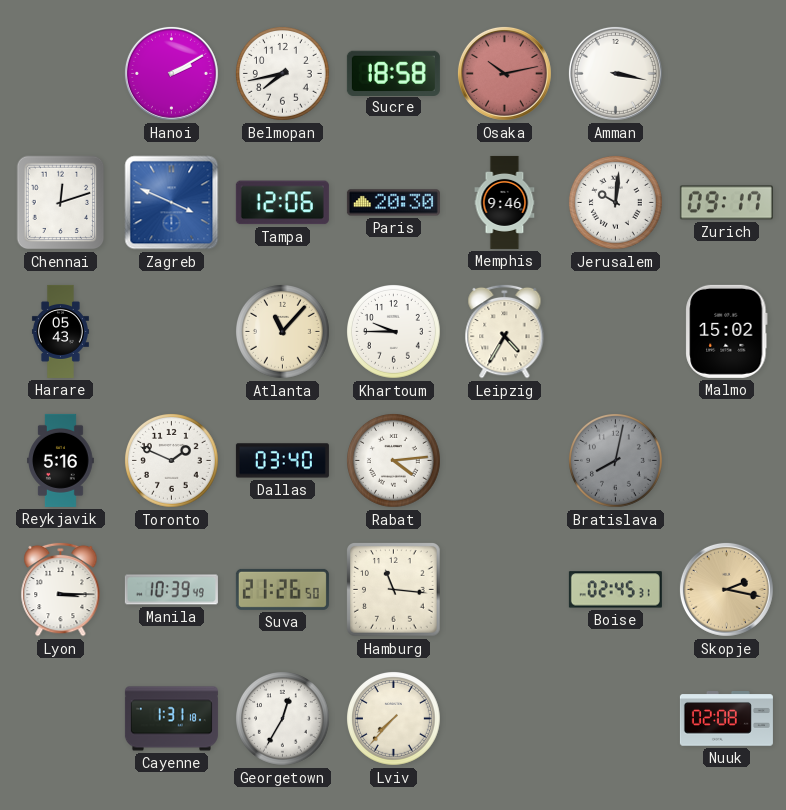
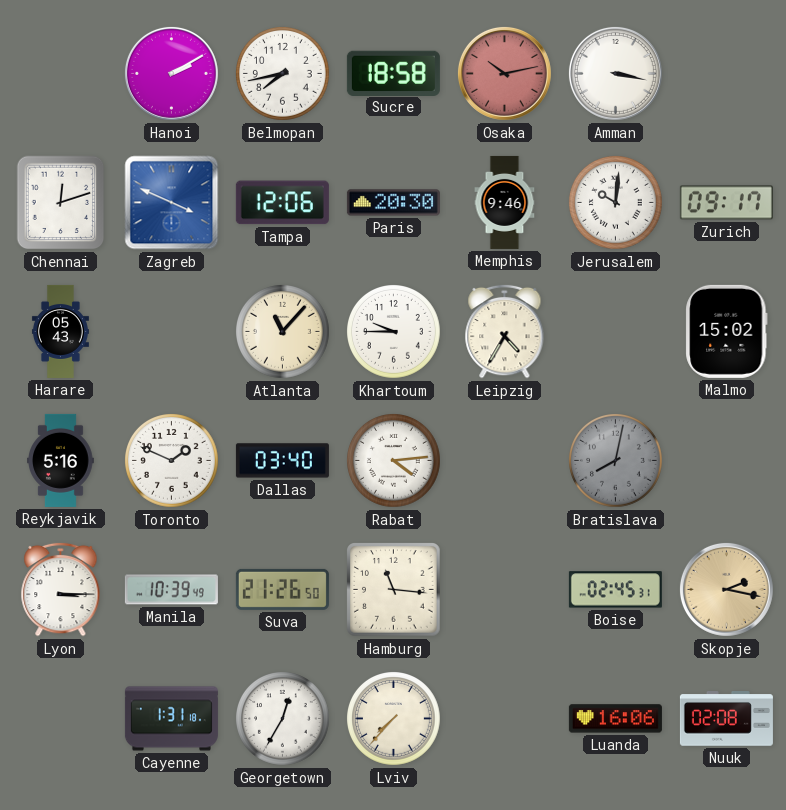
Luanda: none -> 16:06 (615, 719)
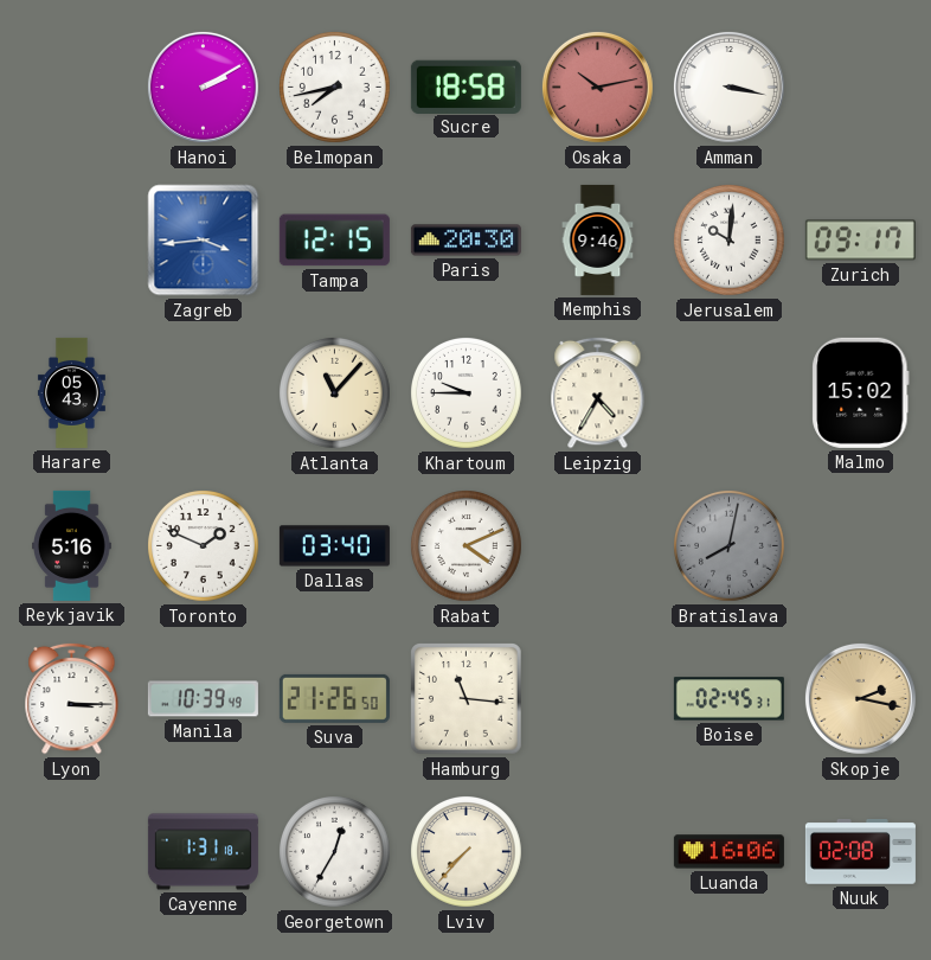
Chennai: 12:12 -> none (61, 203)
Zagreb: 3:49 -> 3:44 (204, 241)
Tampa: 12:06 -> 12:15 (334, 241)
Rabat: 4:14 -> 4:11 (467, 546)
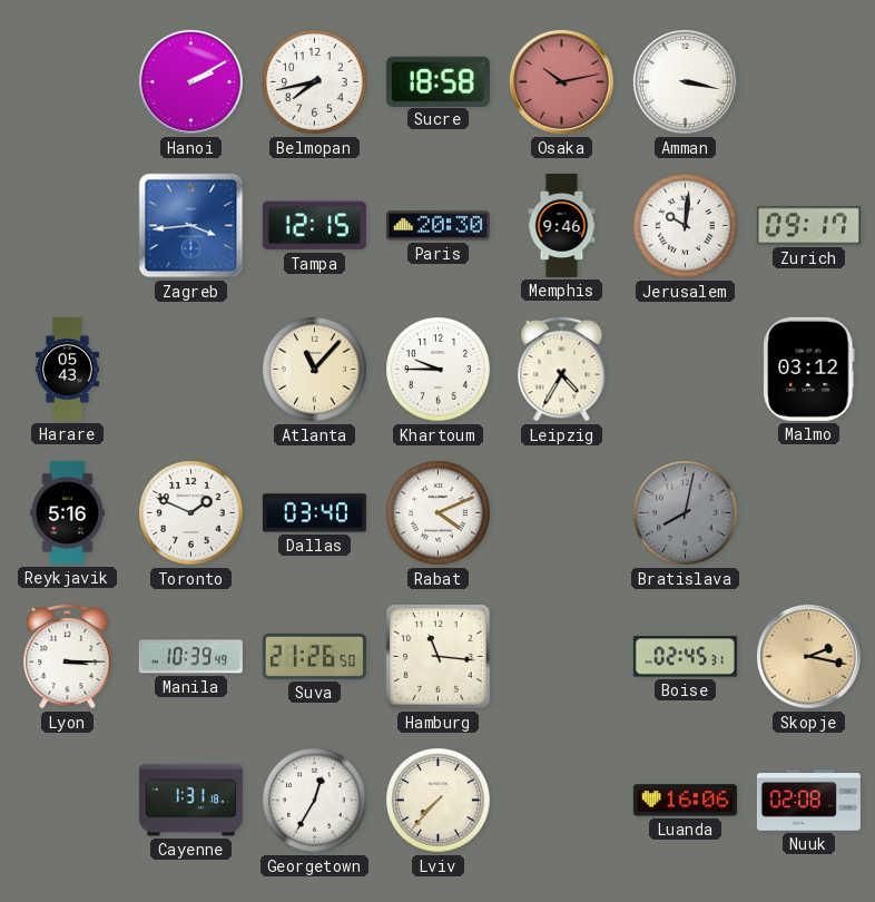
Malmo: 15:02 -> 03:12 (809, 369)
